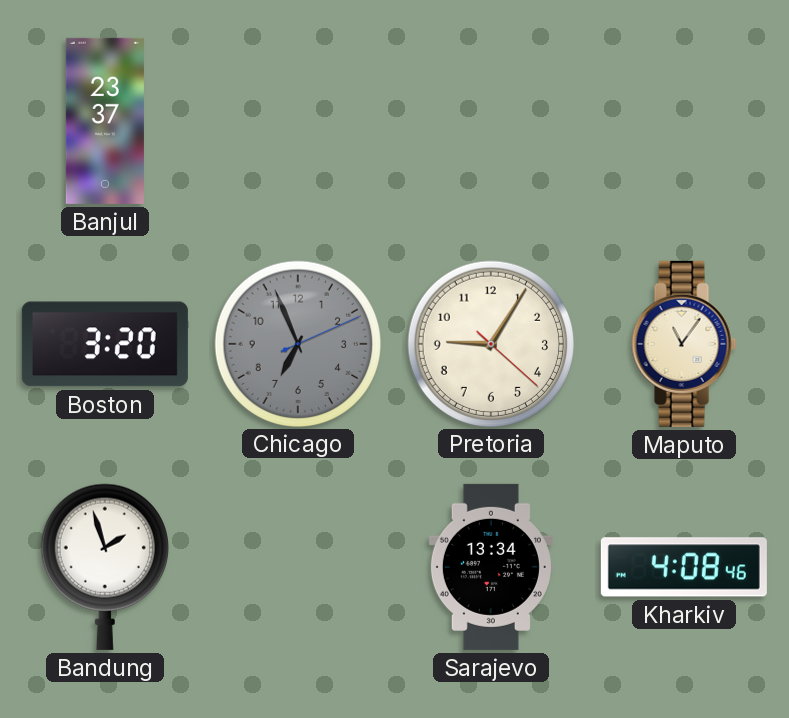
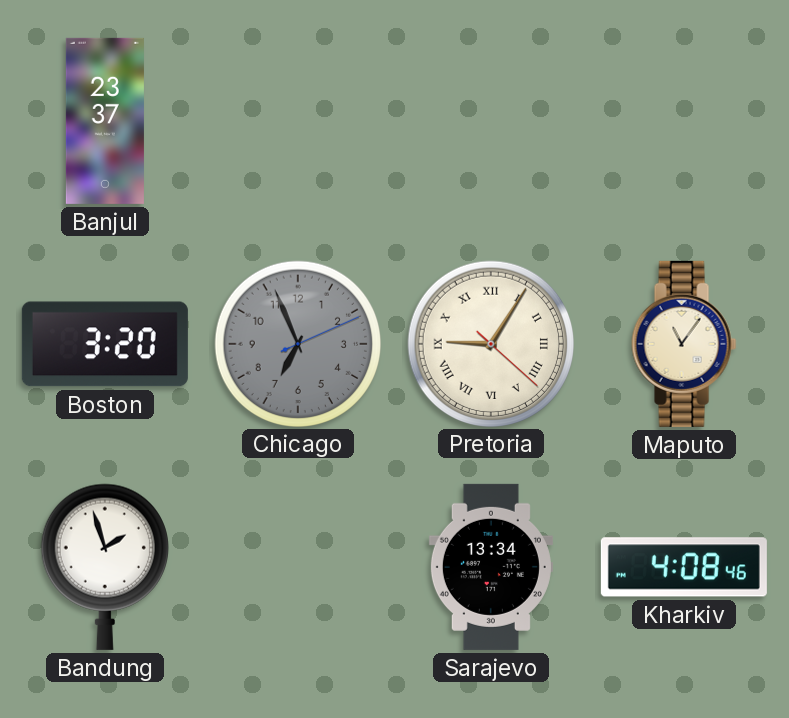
Pretoria numerals: Arabic -> Roman (490, 343)
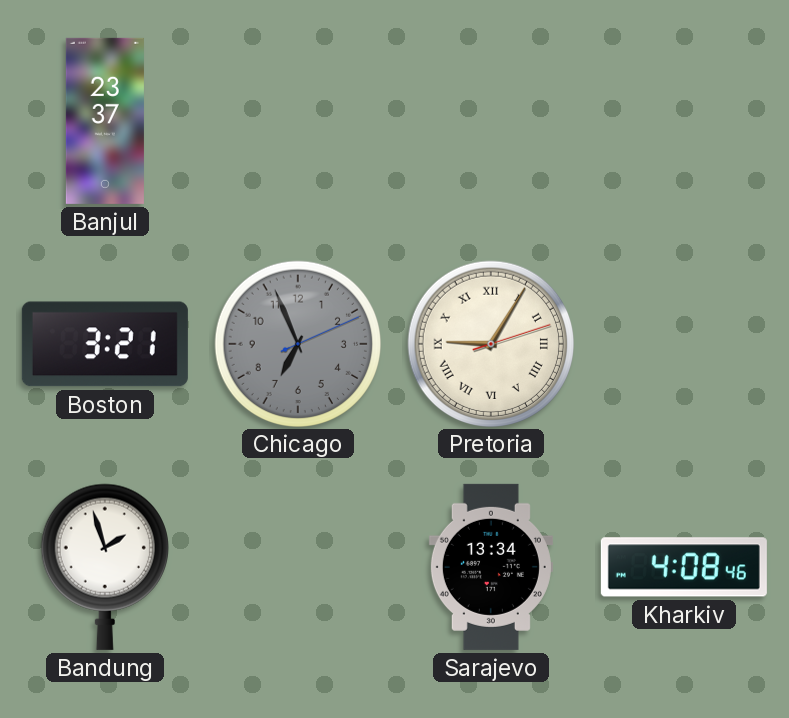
Boston: 3:20 -> 3:21 (105, 344)
Pretoria: 9:05:22 -> 9:05:12 (490, 343)
Maputo: 11:06 -> none (684, 344)
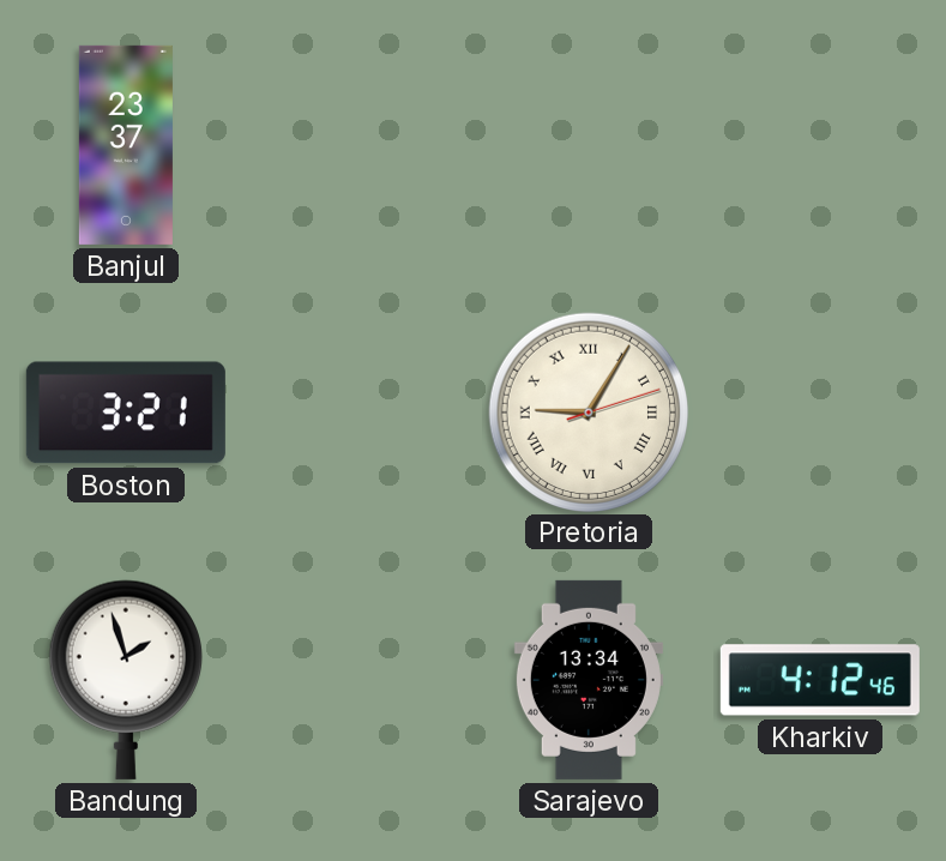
Chicago: 6:56 -> none (297, 343)
Kharkiv: 4:08 -> 4:12 (820, 680)
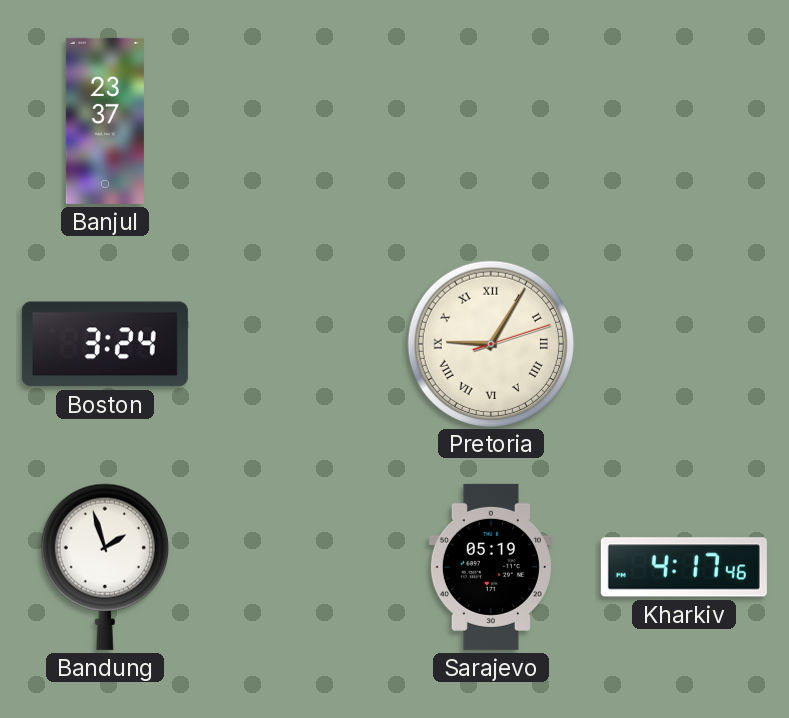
Boston: 3:21 -> 3:24 (105, 344)
Sarajevo: 13:34 -> 05:19 (491, 567)
Kharkiv: 4:12 -> 4:17 (684, 567)
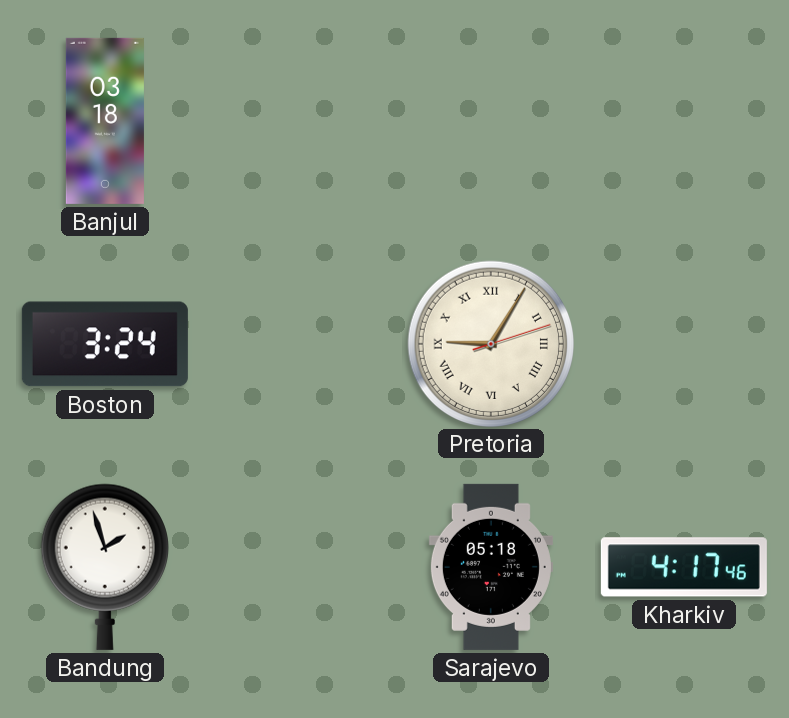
Banjul: 23:37 -> 03:18 (105, 121)
Sarajevo: 05:19 -> 05:18 (491, 567)
